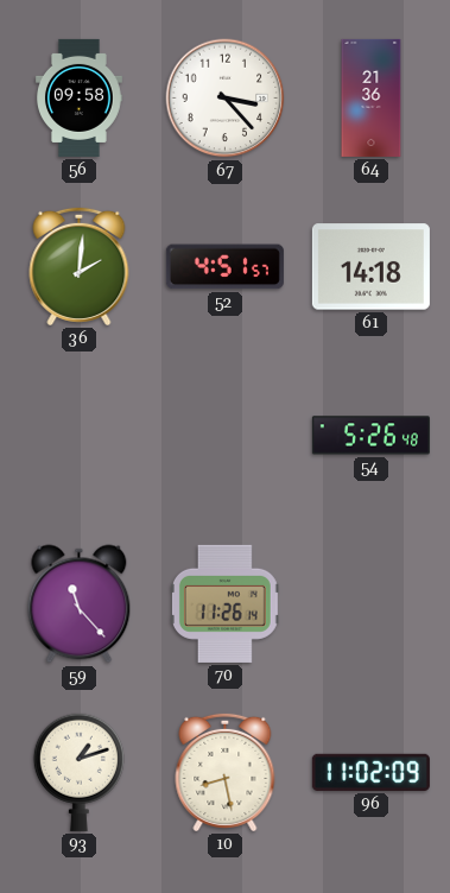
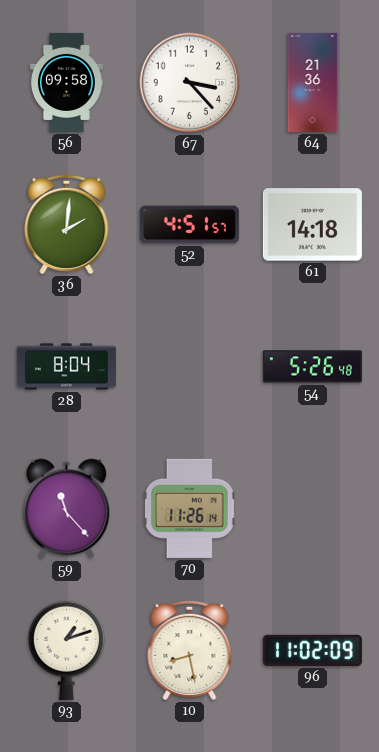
28: none -> 8:04 (66, 367)
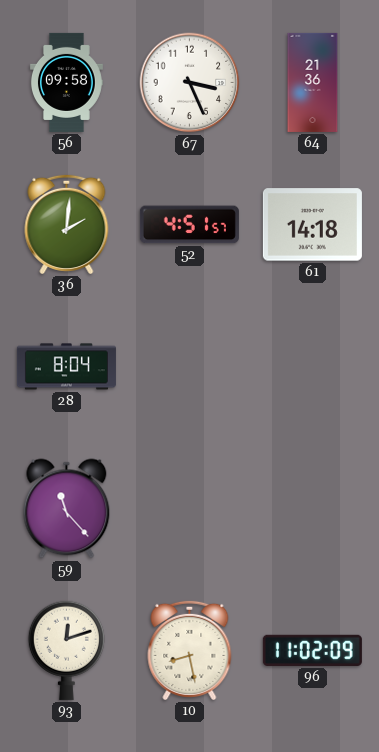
67: 3:23 -> 3:26 (190, 83)
54: 5:26 -> none (312, 367)
70: 11:26 -> none (189, 508)
93: 1:12 -> 12:12 (66, 650)
